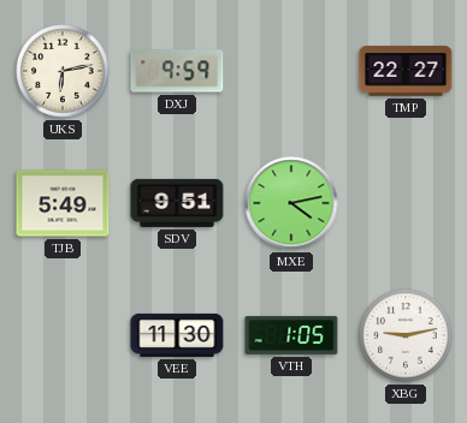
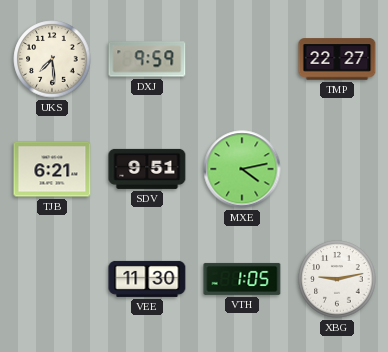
UKS: 6:13 -> 7:29 (52, 59)
TJB: 5:49 -> 6:21 (52, 169)
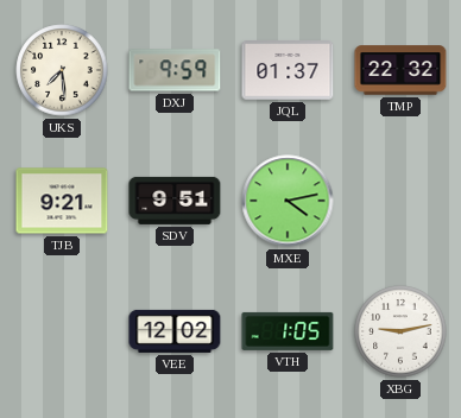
JQL: none -> 01:37 (288, 70)
TMP: 22:27 -> 22:32 (400, 70)
TJB: 6:21 -> 9:21 (62, 201)
VEE: 11:30 -> 12:02 (175, 331)
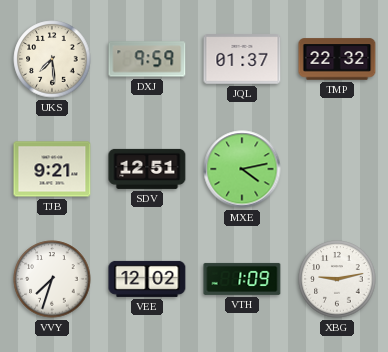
SDV: 9:51 -> 12:51 (147, 169)
VVY: none -> 7:33 (52, 279)
VTH: 1:05 -> 1:09 (242, 279)
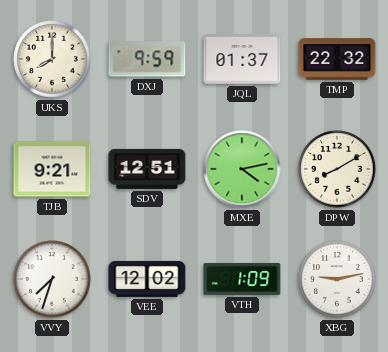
UKS: 7:29 -> 8:00 (52, 59)
DPW: none -> 8:10 (337, 169)
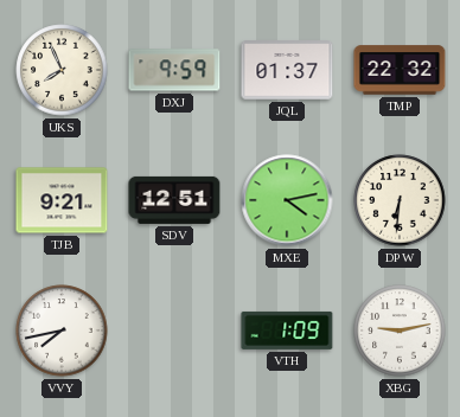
UKS: 8:00 -> 7:56 (62, 70)
DPW: 8:10 -> 6:31 (400, 200)
VVY: 7:33 -> 7:43 (62, 331)
VEE: 12:02 -> none (147, 279)
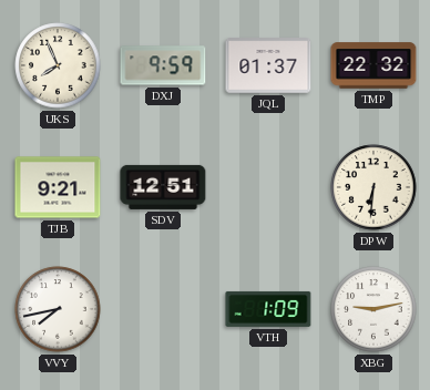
MXE: 4:13 -> none (287, 200)
